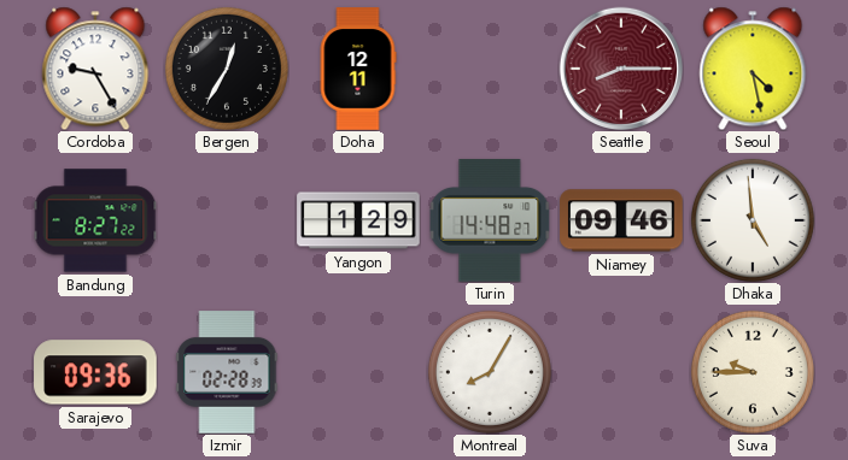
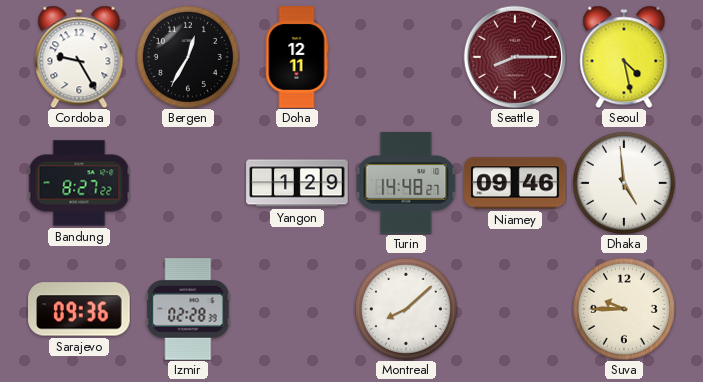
Montreal: 8:05 -> 8:08 (406, 309)
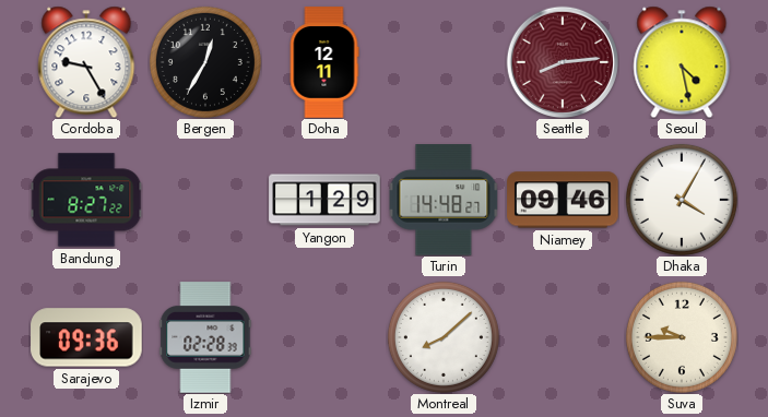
Seattle: 8:15 -> 8:14 (563, 62)
Dhaka: 4:59 -> 4:05 (682, 200)
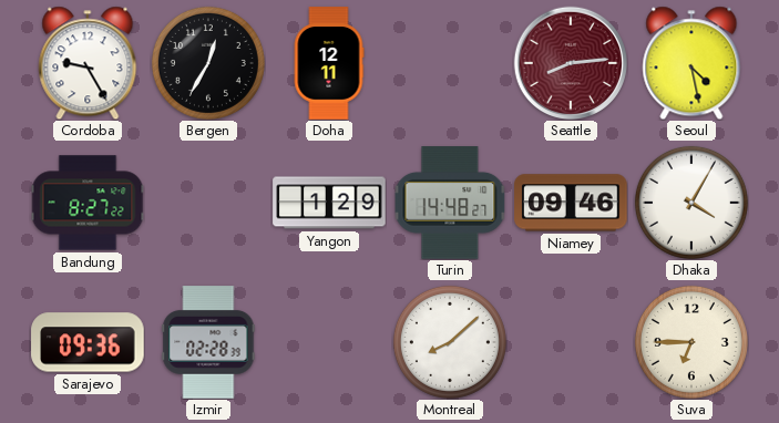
Suva: 9:45 -> 6:45 (691, 342)
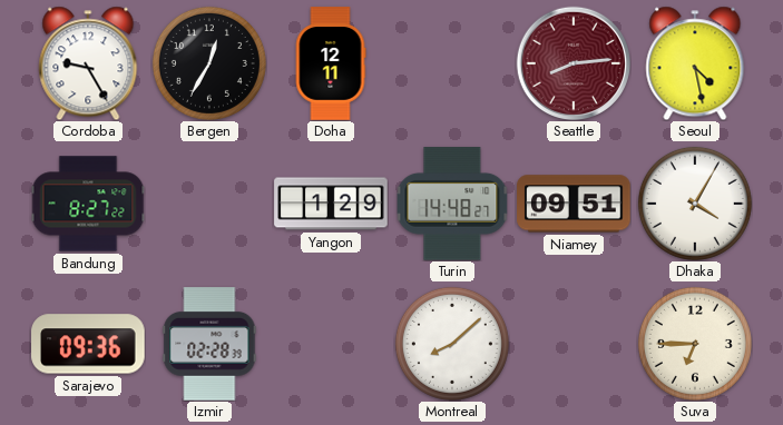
Niamey: 09:46 -> 09:51 (574, 204)
